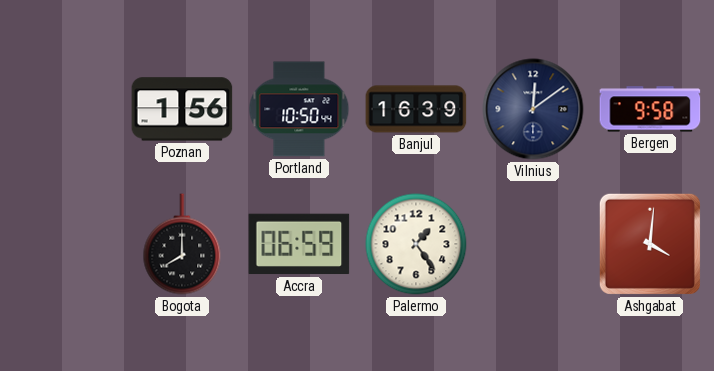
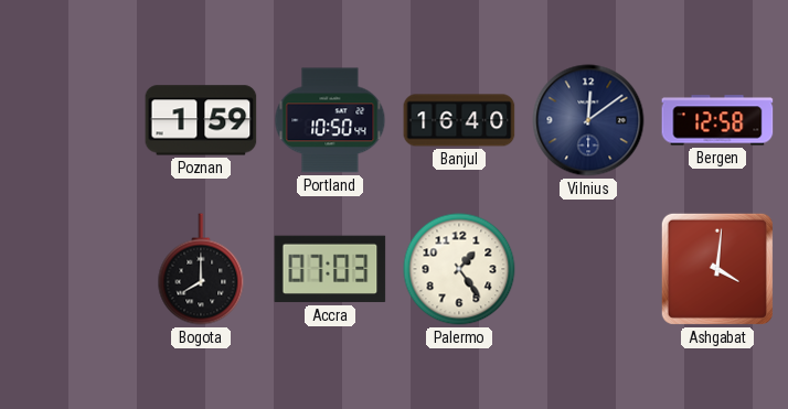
Poznan: 1:56 -> 1:59 (201, 120)
Banjul: 16:39 -> 16:40 (459, 120)
Bergen: 9:58 -> 12:58 (717, 120)
Accra: 06:59 -> 07:03 (330, 269)
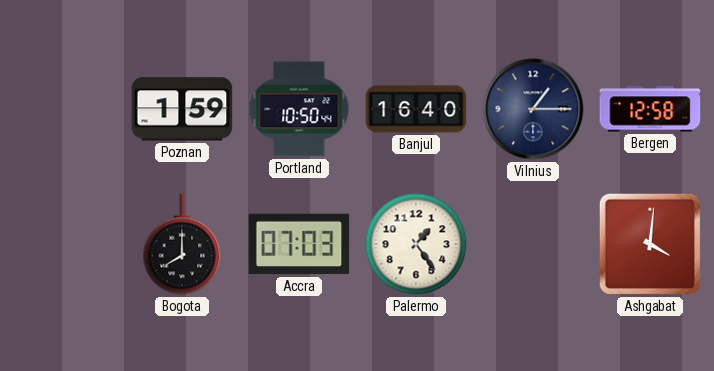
Vilnius: 12:09 -> 1:15 (533, 109)
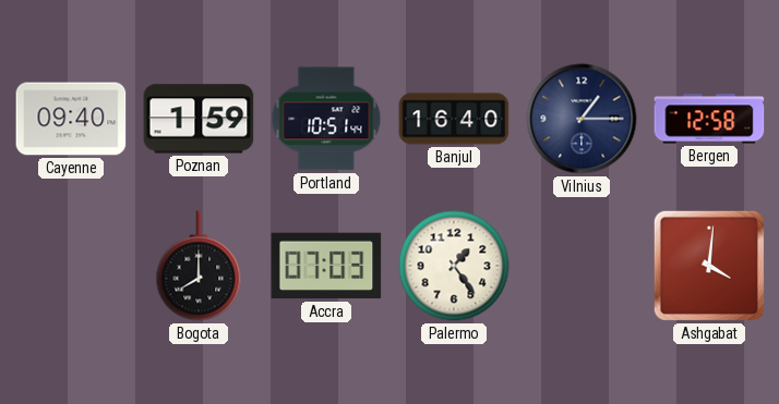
Cayenne: none -> 09:40 (71, 119)
Portland: 10:50 -> 10:51 (326, 119)
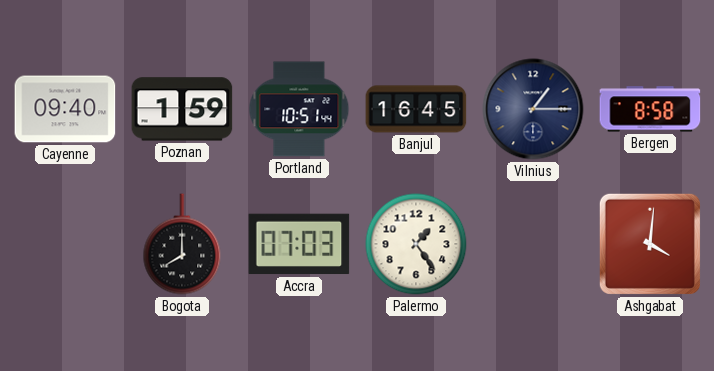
Banjul: 16:40 -> 16:45 (416, 109)
Bergen: 12:58 -> 8:58 (650, 109)
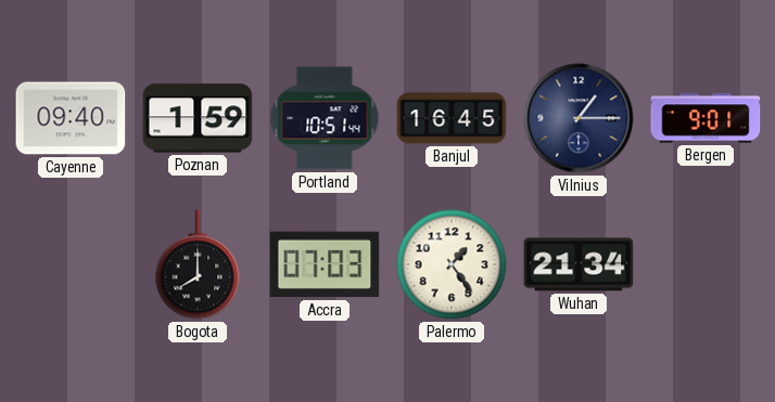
Bergen: 8:58 -> 9:01 (706, 118)
Wuhan: none -> 21:34 (579, 264)
Ashgabat: 4:01 -> none (650, 244)
